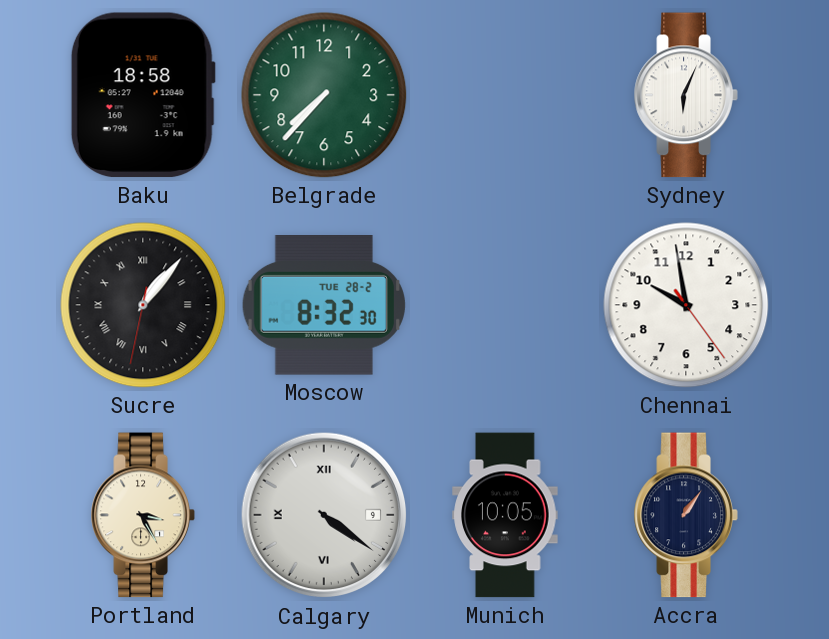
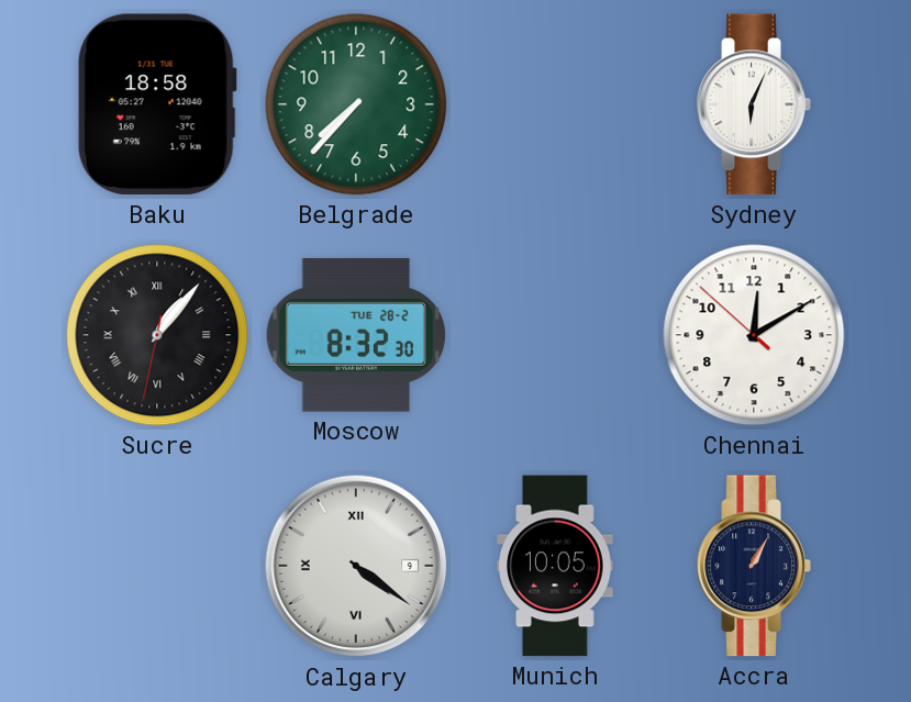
Chennai: 9:58 -> 12:09 (754, 335)
Portland: 3:25 -> none (143, 515)
Accra: 1:06 -> 1:05 (754, 566)
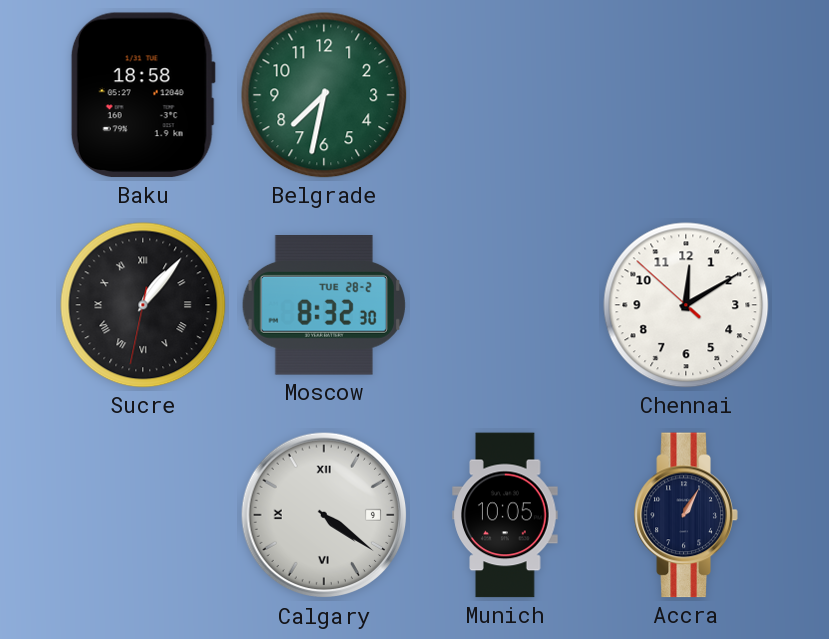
Belgrade: 7:37 -> 7:32 (324, 95)
Sydney: 6:04 -> none (754, 104)
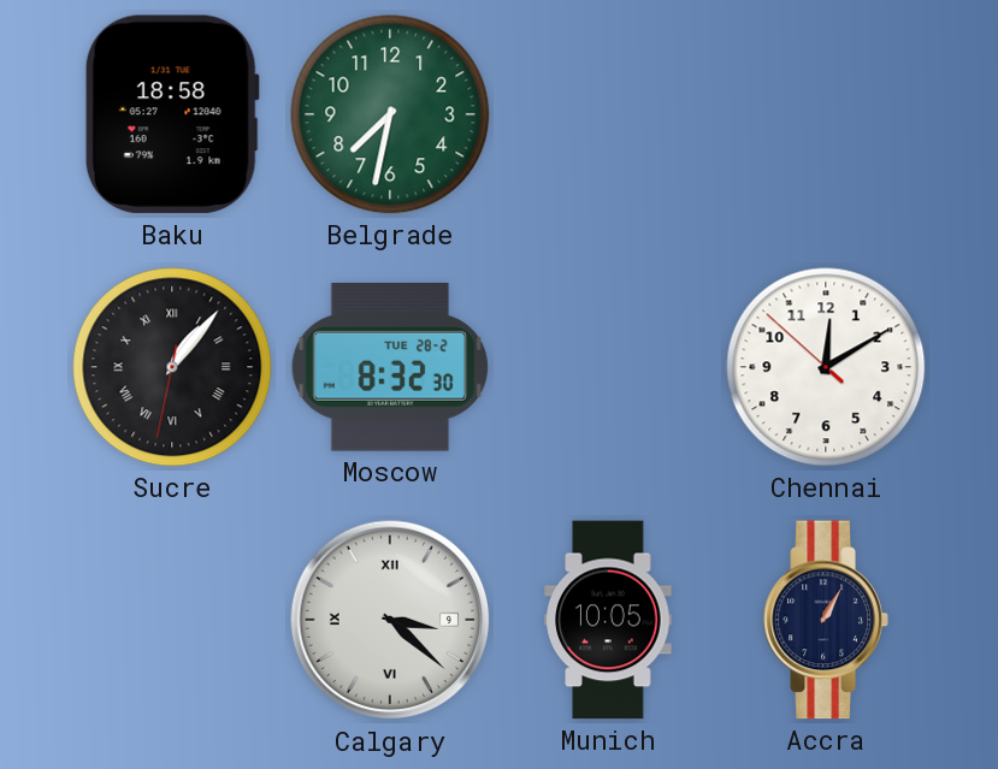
Calgary: 4:21 -> 3:22 (390, 620)
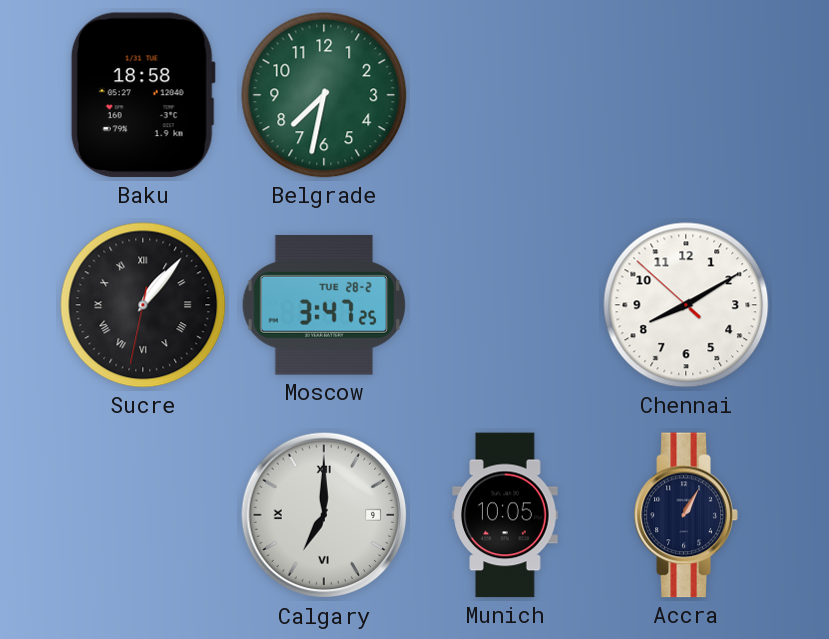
Moscow: 8:32 -> 3:47 (323, 306)
Chennai: 12:09 -> 8:09 (686, 305)
Calgary: 3:22 -> 7:00 (324, 515)
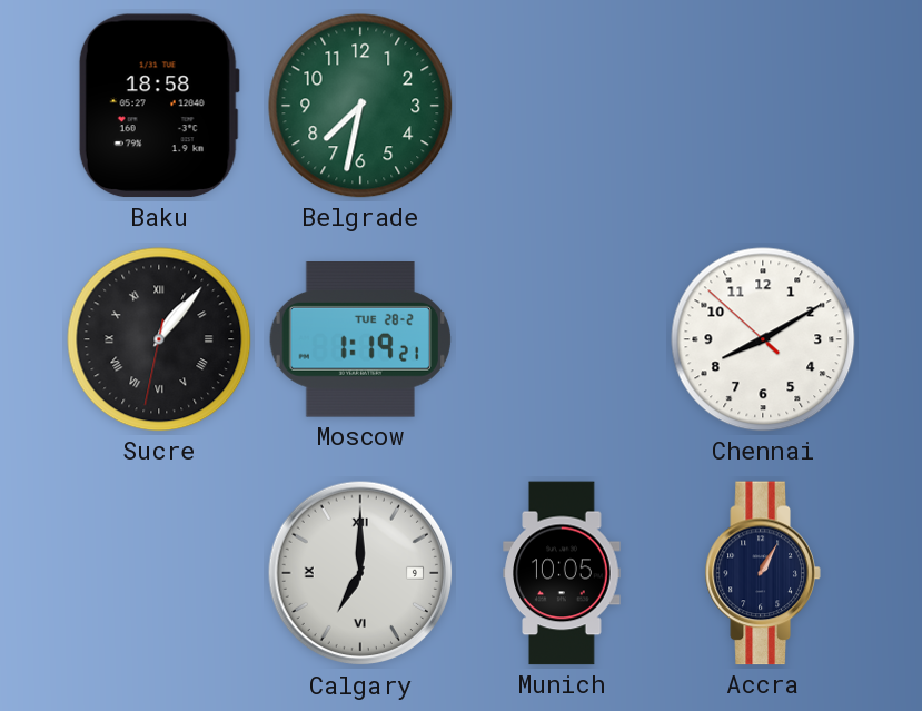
Moscow: 3:47 -> 1:19 (359, 340)
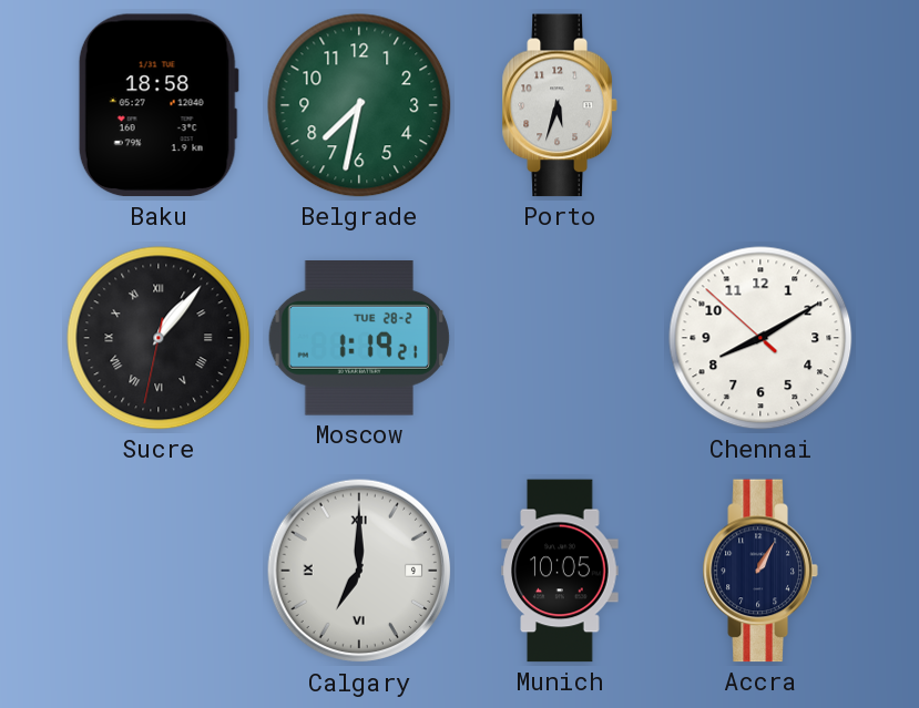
Porto: none -> 5:33 (560, 105)
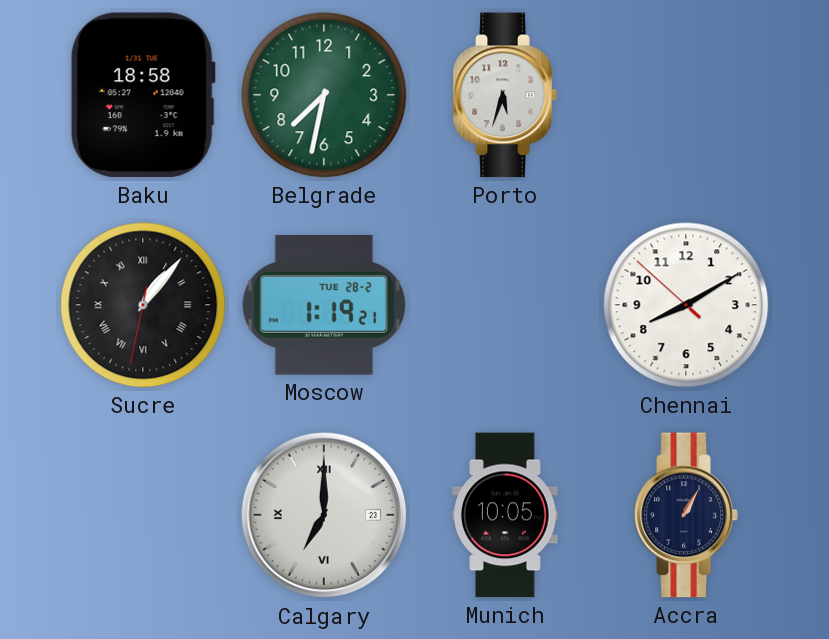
Calgary date: 9 -> 23 (324, 515)
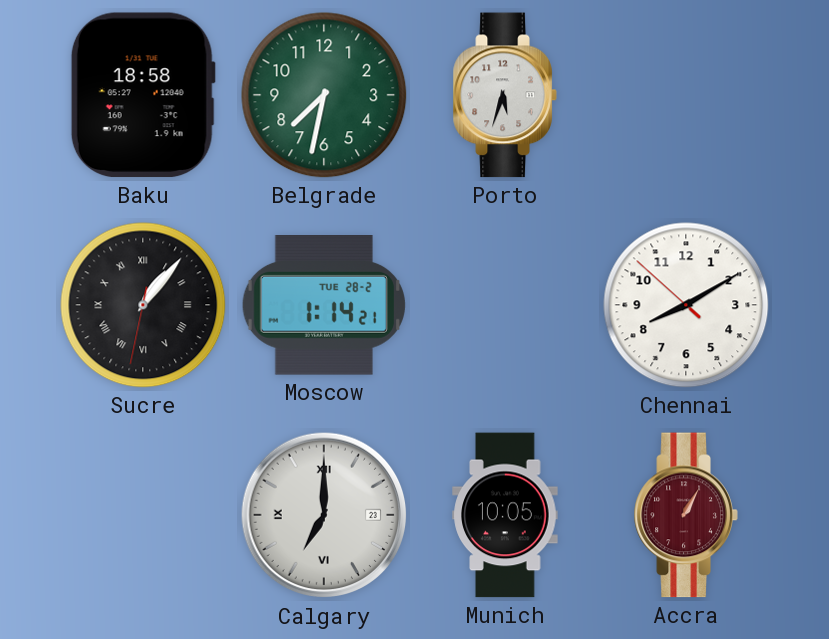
Moscow: 1:19 -> 1:14 (323, 306)
Accra dial: navy -> burgundy (686, 515)
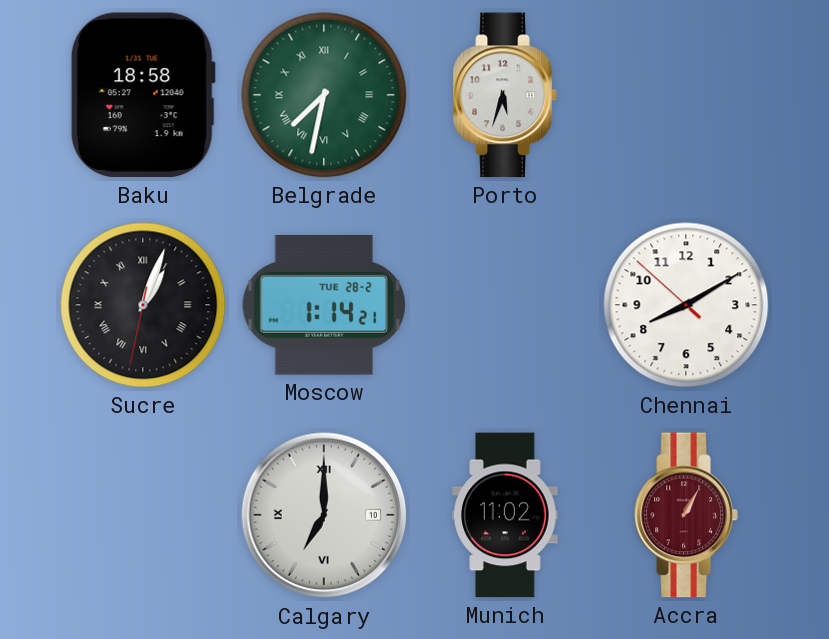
Belgrade numerals: Arabic -> Roman (324, 95)
Sucre: 1:06 -> 1:03 (143, 305)
Calgary date: 23 -> 10 (324, 515)
Munich: 10:05 -> 11:02 (505, 515)
